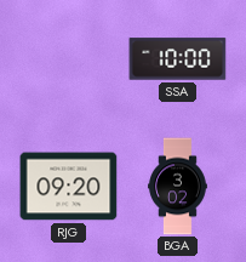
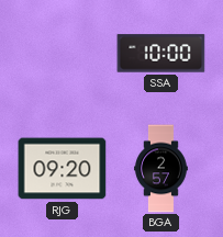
BGA: 3:02 -> 2:57 (161, 169)
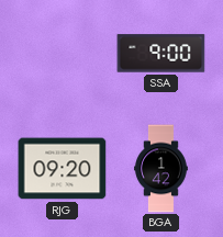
SSA: 10:00 -> 9:00 (161, 54)
BGA: 2:57 -> 1:42 (161, 169)
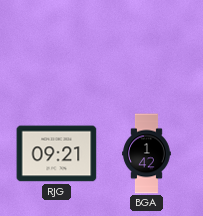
SSA: 9:00 -> none (161, 54)
RJG: 09:20 -> 09:21 (57, 154)
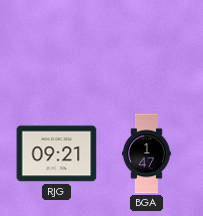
BGA: 1:42 -> 1:47 (147, 154)
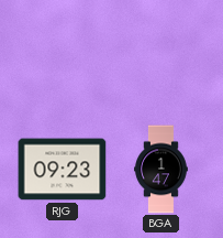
RJG: 09:21 -> 09:23 (63, 170)
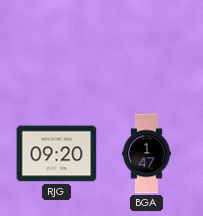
RJG: 09:23 -> 09:20 (57, 154)
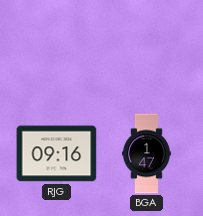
RJG: 09:20 -> 09:16 (57, 154)
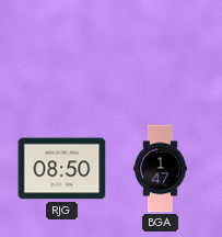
RJG: 09:16 -> 08:50 (62, 169)
